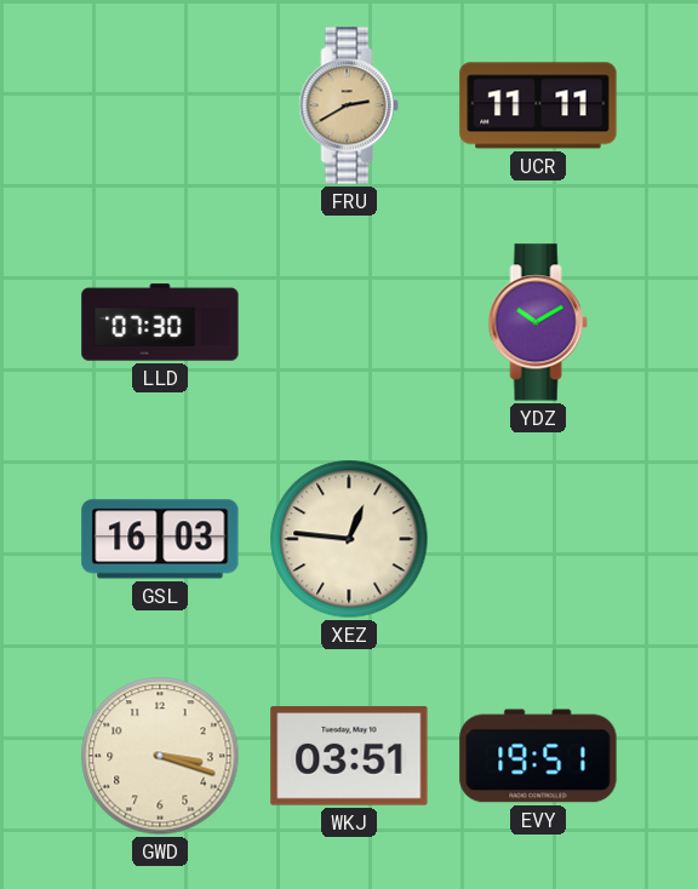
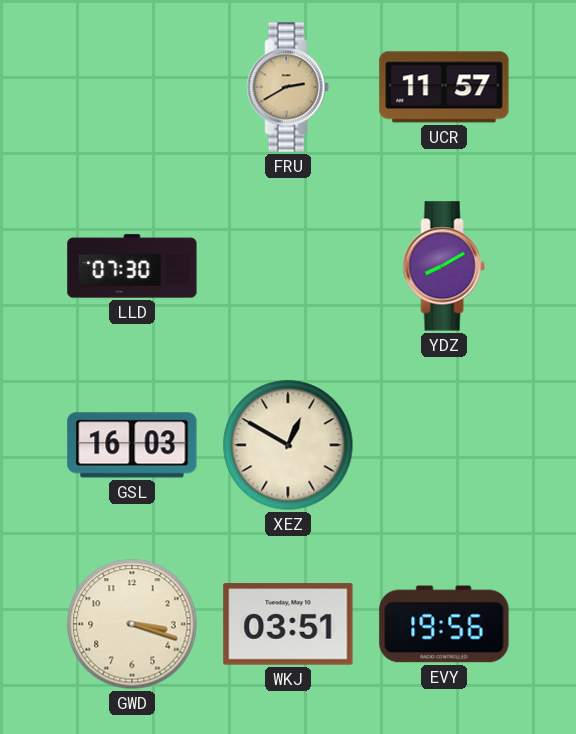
UCR: 11:11 -> 11:57 (444, 87)
YDZ: 10:10 -> 8:10 (444, 266)
XEZ: 12:46 -> 12:50 (288, 445)
EVY: 19:51 -> 19:56 (444, 624)
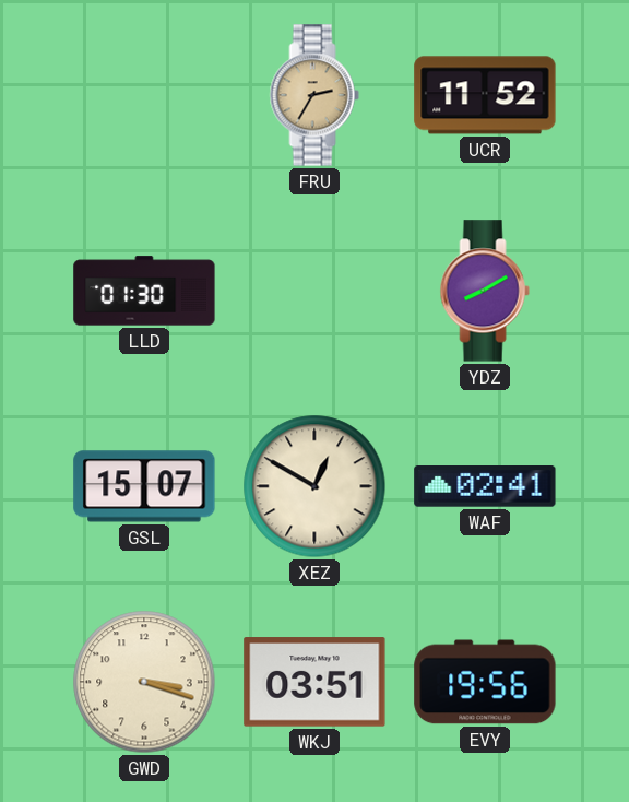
FRU: 2:40 -> 2:35 (314, 95)
UCR: 11:57 -> 11:52 (485, 95)
LLD: 07:30 -> 01:30 (144, 291)
GSL: 16:03 -> 15:07 (144, 486)
WAF: none -> 02:41 (485, 487)
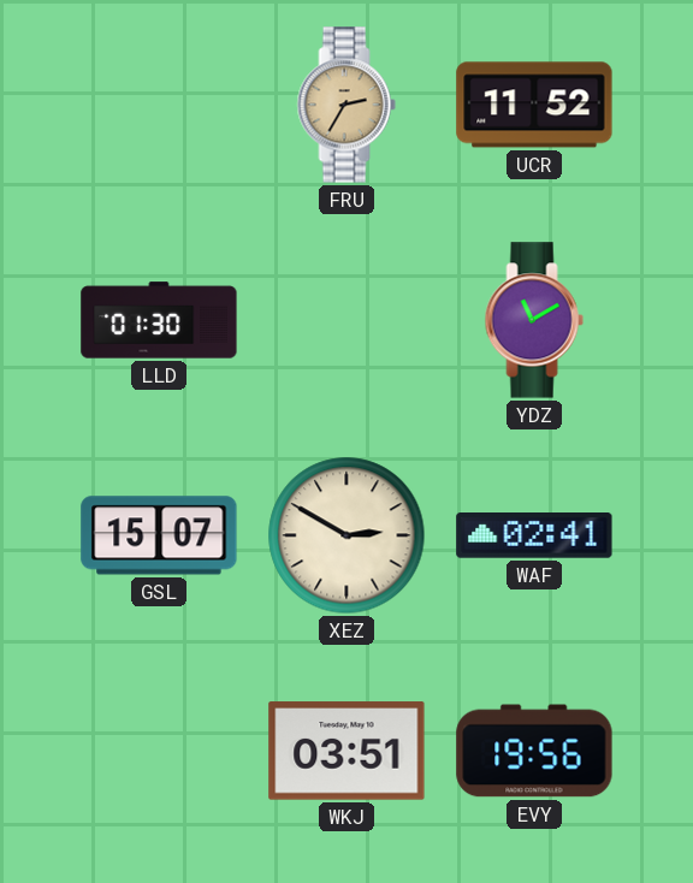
YDZ: 8:10 -> 11:10 (534, 320)
XEZ: 12:50 -> 2:50 (346, 535)
GWD: 3:18 -> none (144, 682)
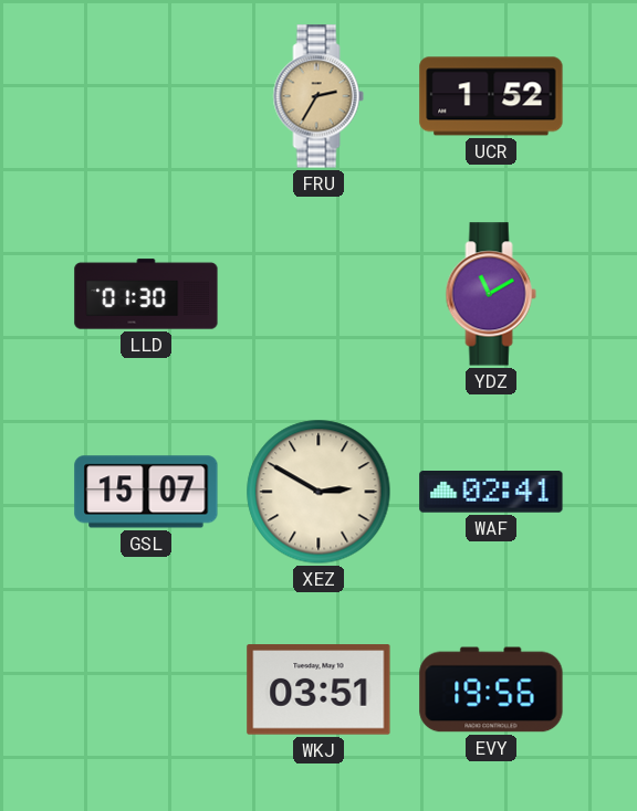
UCR: 11:52 -> 1:52 (491, 96)
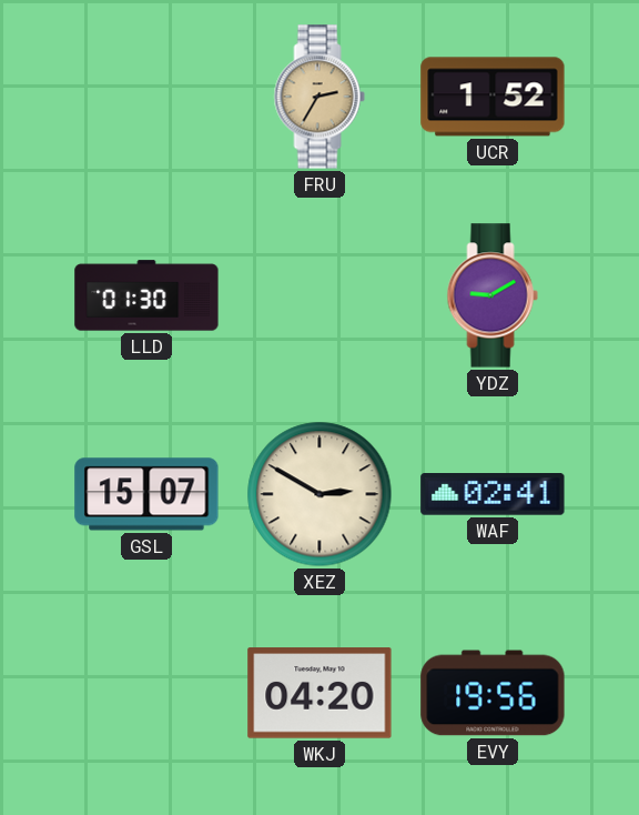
YDZ: 11:10 -> 9:10 (493, 295)
WKJ: 03:51 -> 04:20 (319, 693)
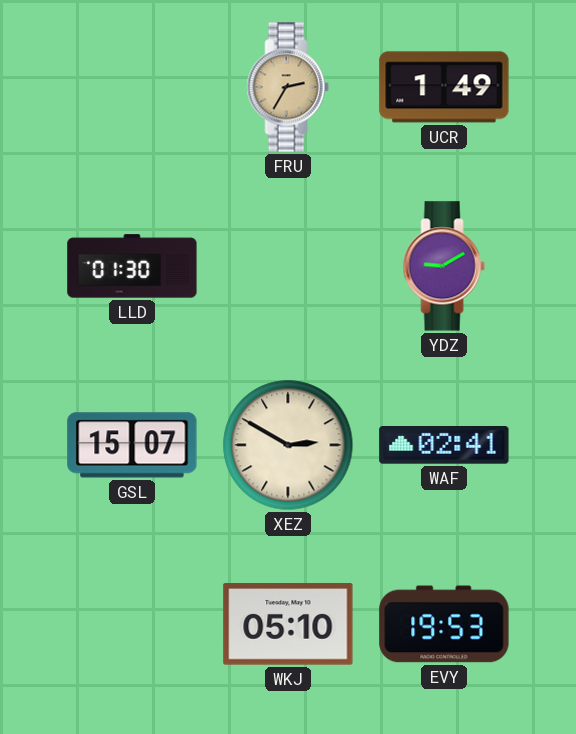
UCR: 1:52 -> 1:49 (444, 87)
WKJ: 04:20 -> 05:10 (288, 624)
EVY: 19:56 -> 19:53 (444, 624)
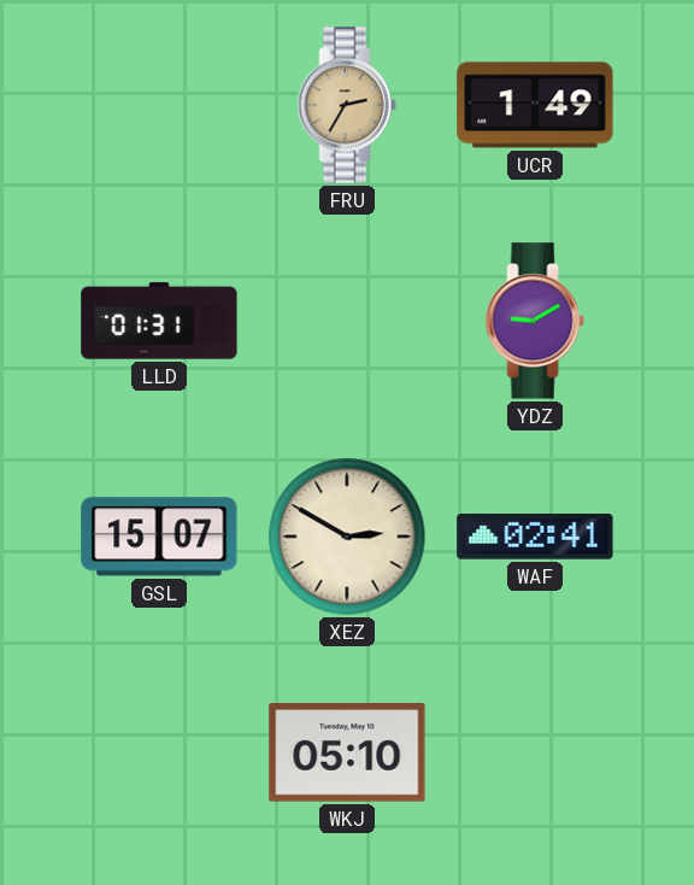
LLD: 01:30 -> 01:31 (159, 321)
EVY: 19:53 -> none (444, 624)
